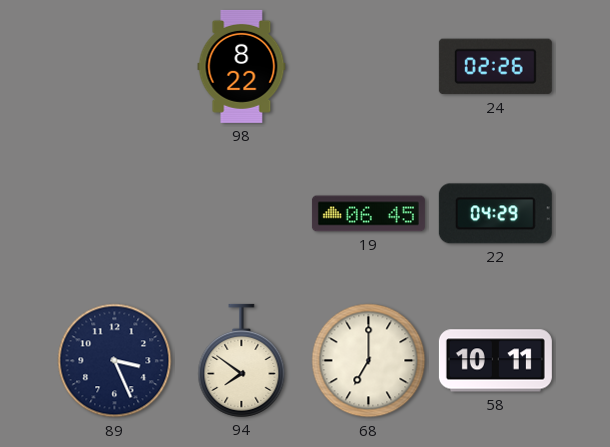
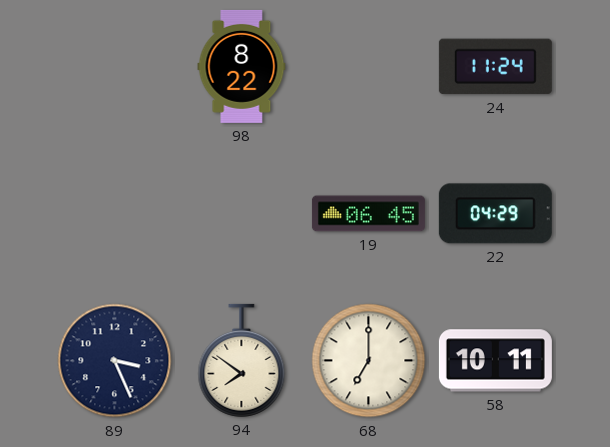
24: 02:26 -> 11:24 (495, 67)
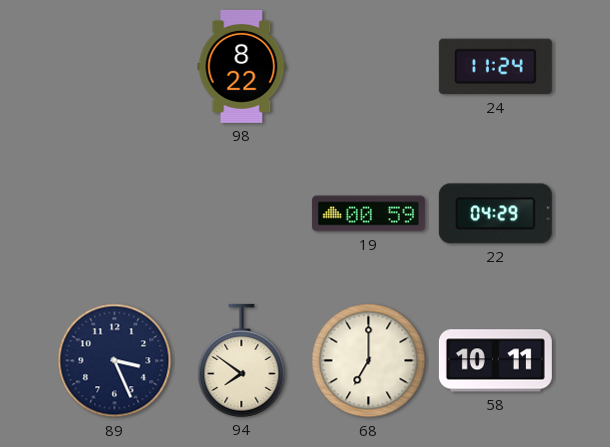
19: 06:45 -> 00:59 (368, 214)
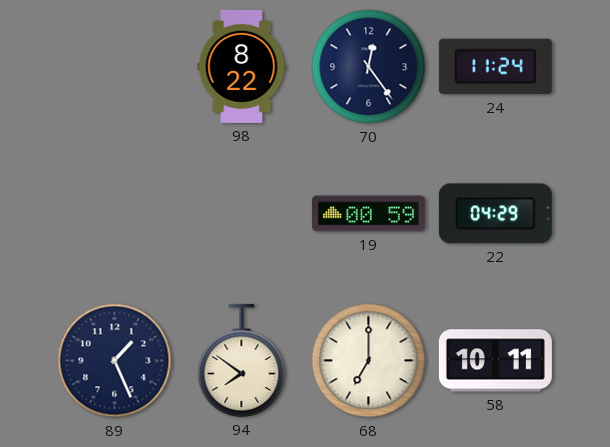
70: none -> 12:24 (369, 67)
89: 3:26 -> 1:26 (115, 361)
